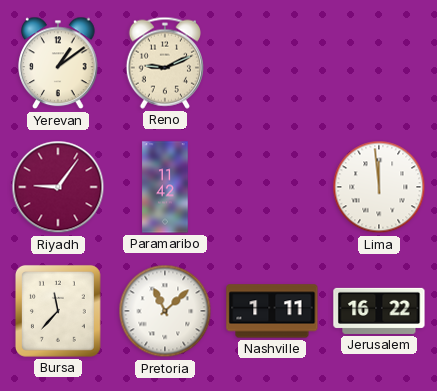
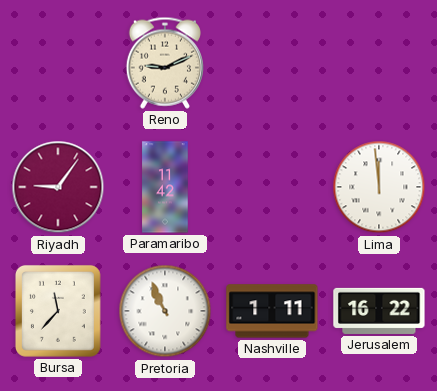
Yerevan: 1:09 -> none (58, 63)
Pretoria: 11:08 -> 10:56 (165, 311)
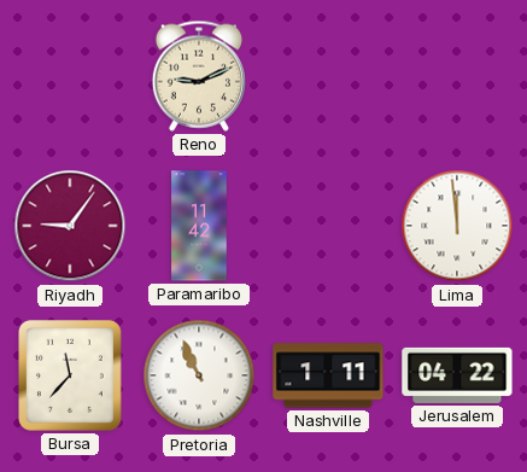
Jerusalem: 16:22 -> 04:22 (457, 375)
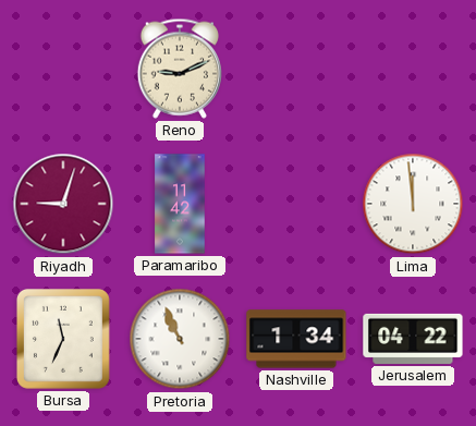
Riyadh: 9:06 -> 9:03 (63, 204)
Bursa: 11:37 -> 11:34 (63, 339)
Nashville: 1:11 -> 1:34 (296, 339)
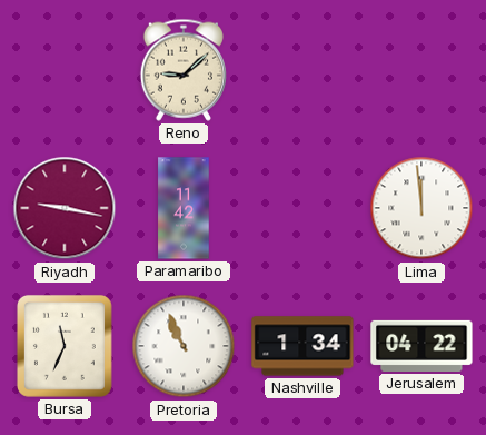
Reno: 9:11 -> 9:08 (184, 70)
Riyadh: 9:03 -> 9:17 (65, 208)
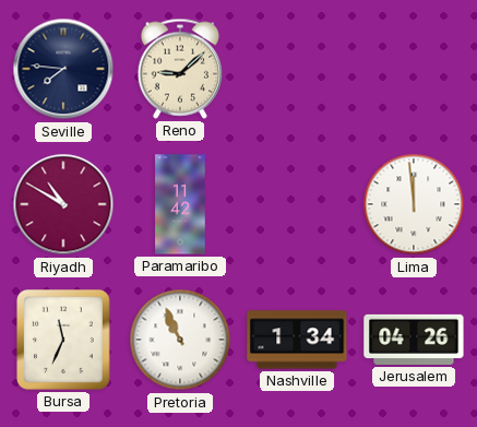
Seville: none -> 7:46 (63, 69)
Riyadh: 9:17 -> 10:50 (63, 204)
Jerusalem: 04:22 -> 04:26 (414, 340)
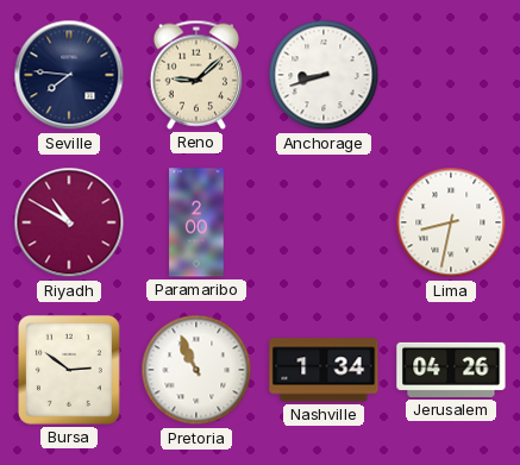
Anchorage: none -> 8:42 (324, 75)
Paramaribo: 11:42 -> 2:00 (196, 222)
Lima: 11:59 -> 8:32 (451, 222)
Bursa: 11:34 -> 2:51 (69, 370)
